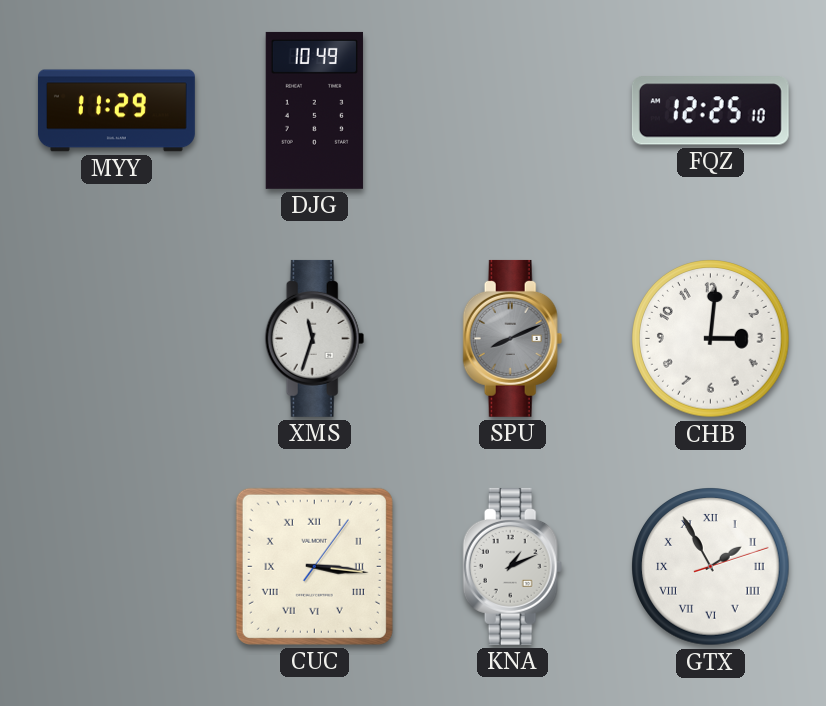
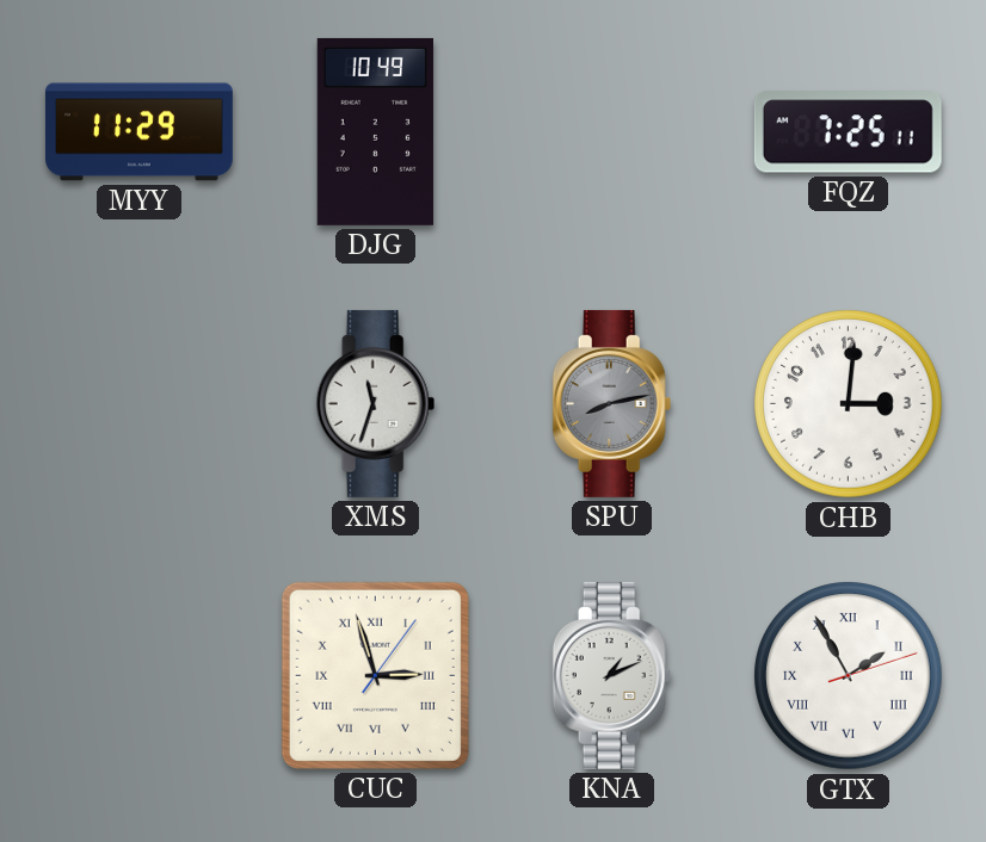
FQZ: 12:25 -> 7:25 (848, 132)
SPU: 8:11 -> 8:13 (612, 403)
CUC: 3:16 -> 2:57 (375, 675)
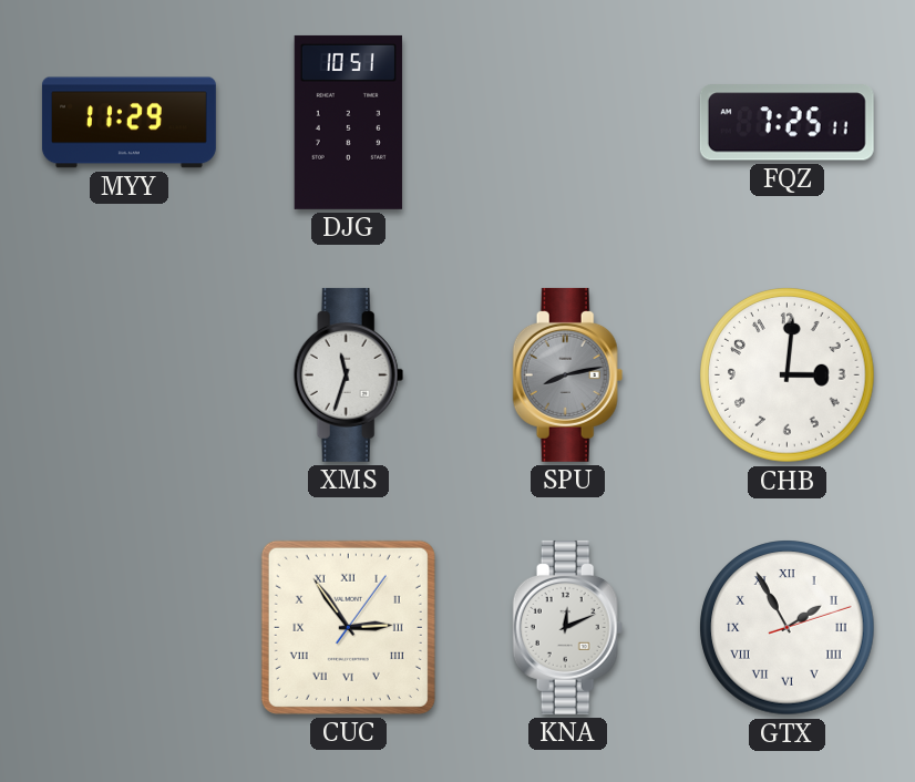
DJG: 10:49 -> 10:51 (348, 122)
CUC: 2:57 -> 2:54 (348, 627)
KNA: 1:11 -> 12:11 (568, 627)
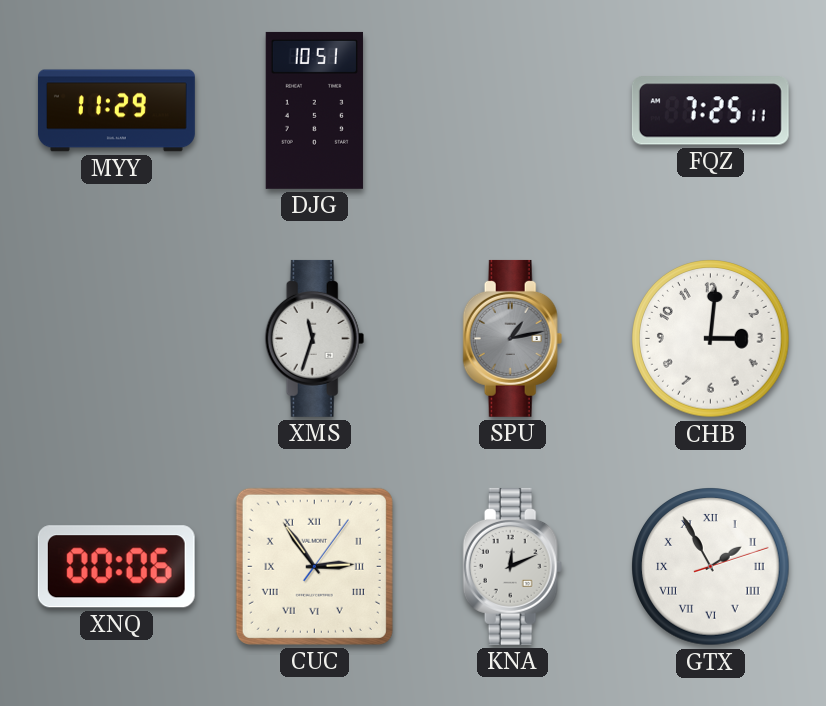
SPU: 8:13 -> 1:13 (513, 338)
XNQ: none -> 00:06 (116, 567)
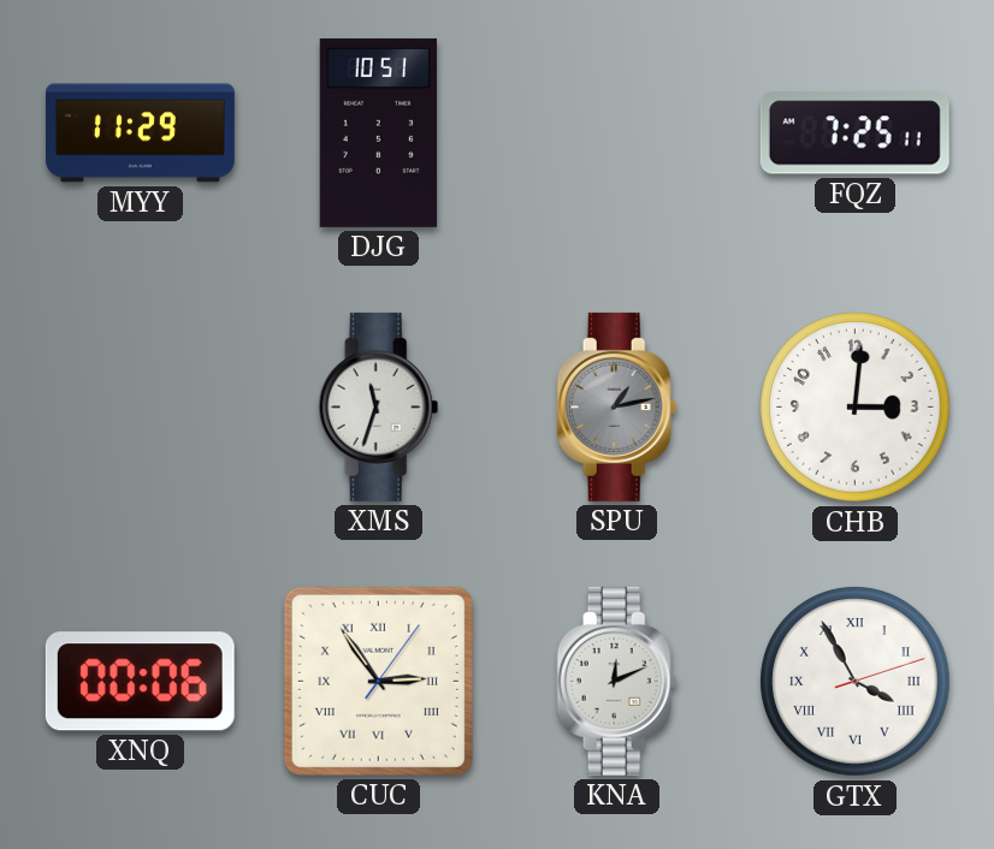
GTX: 1:55 -> 3:55 (856, 682)
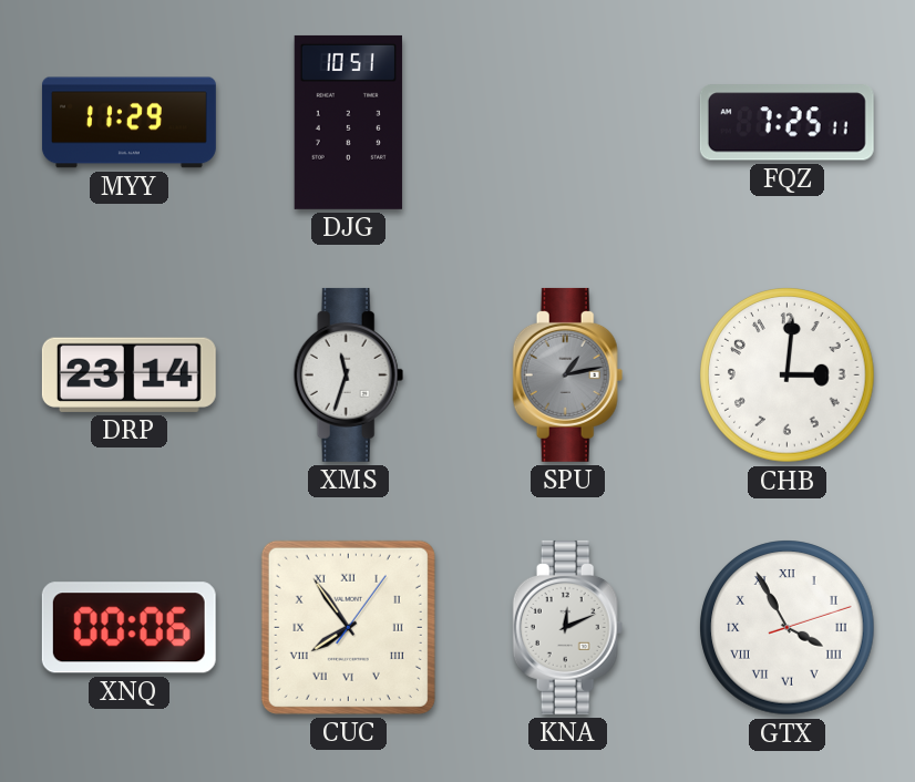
DRP: none -> 23:14 (128, 374)
CUC: 2:54 -> 7:54 (348, 627)
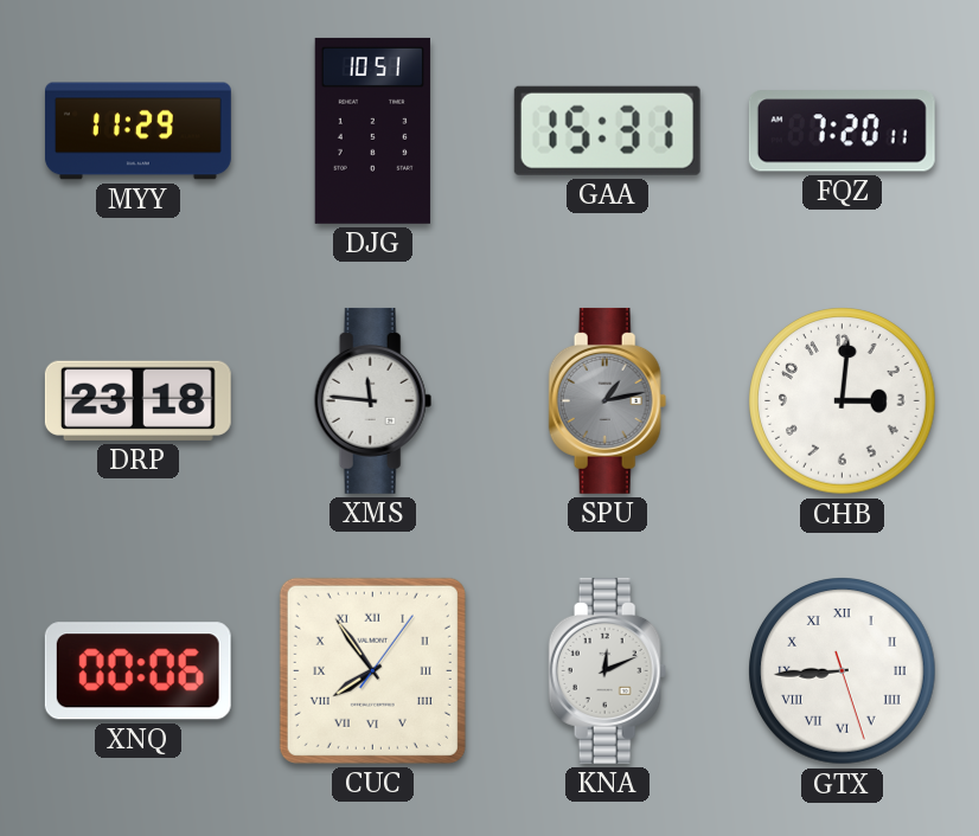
GAA: none -> 15:31 (607, 130)
FQZ: 7:25 -> 7:20 (842, 131)
DRP: 23:14 -> 23:18 (137, 400)
XMS: 11:33 -> 11:46 (373, 400)
GTX: 3:55 -> 8:44 (843, 671)
